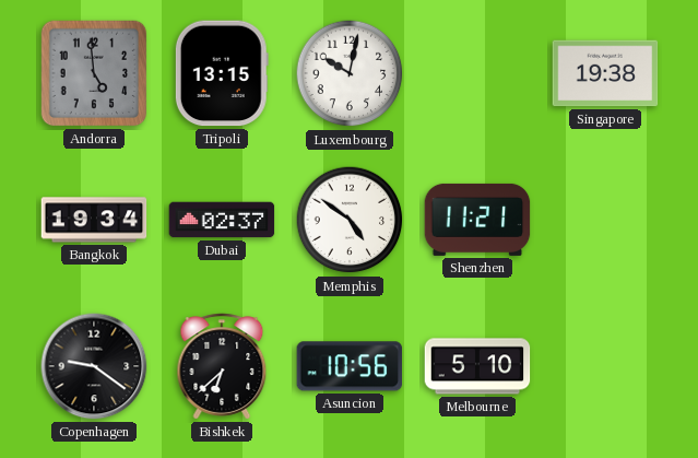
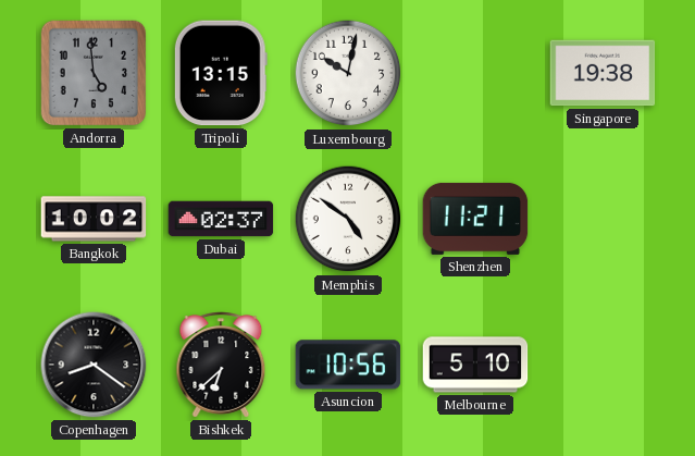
Bangkok: 19:34 -> 10:02 (94, 219)
Copenhagen: 9:21 -> 8:21 (94, 365)
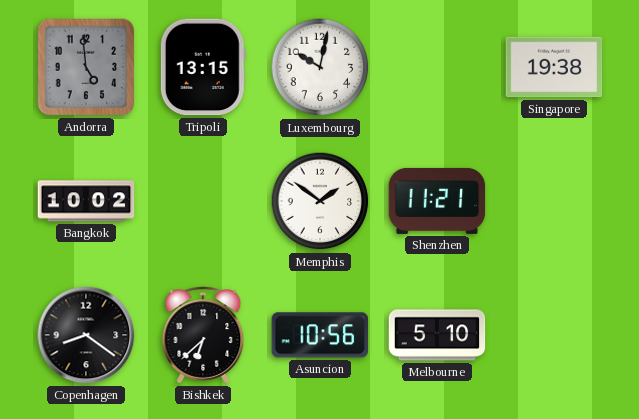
Dubai: 02:37 -> none (221, 219)
Memphis: 4:51 -> 1:51 (320, 201)
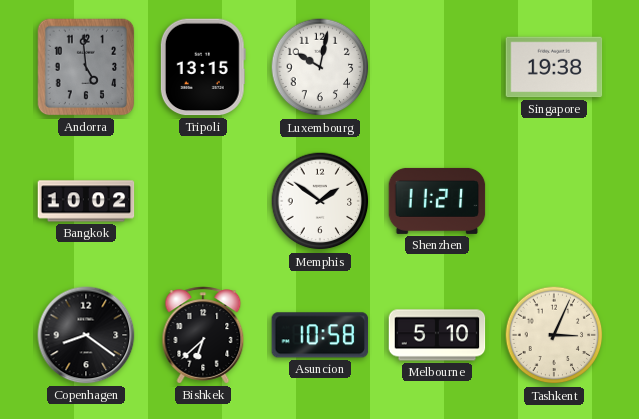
Asuncion: 10:56 -> 10:58 (320, 335)
Tashkent: none -> 3:04 (554, 335)
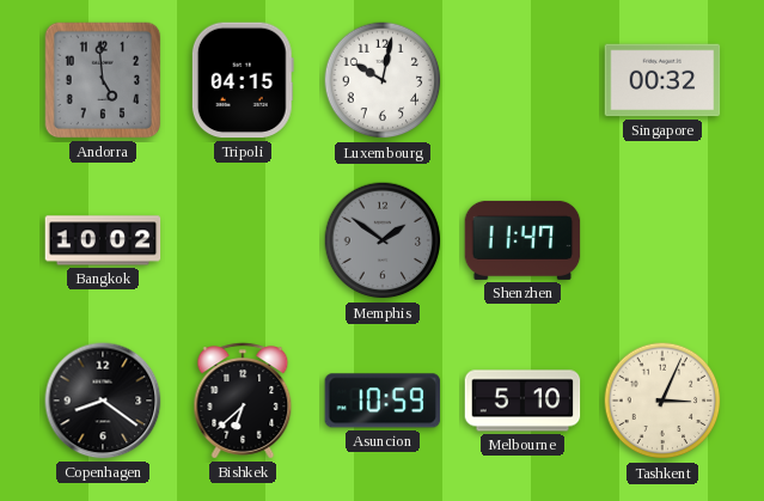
Tripoli: 13:15 -> 04:15 (243, 80)
Singapore: 19:38 -> 00:32 (662, 80)
Memphis dial: white -> grey (383, 240)
Shenzhen: 11:21 -> 11:47 (522, 240)
Asuncion: 10:58 -> 10:59 (383, 401)
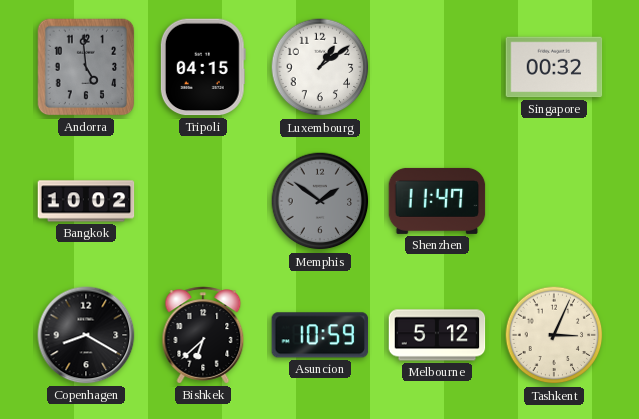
Luxembourg: 10:02 -> 1:09 (320, 67)
Copenhagen: 8:21 -> 8:20 (86, 335)
Melbourne: 5:10 -> 5:12 (437, 335)
